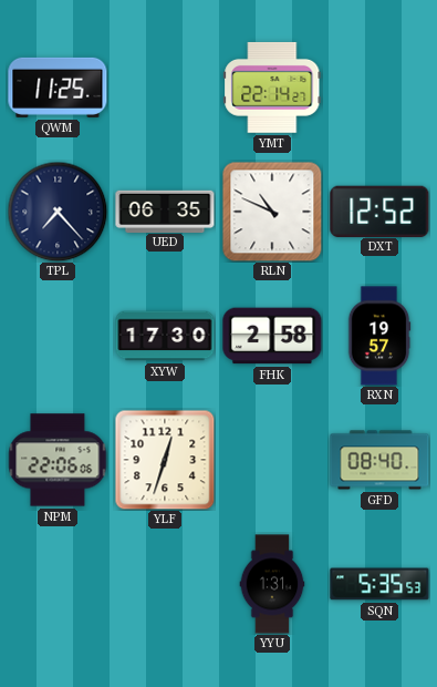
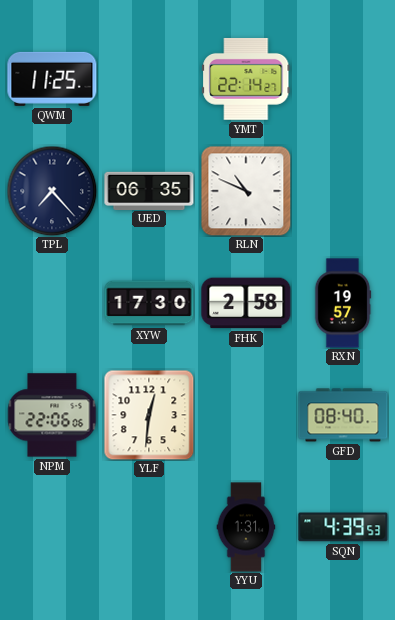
DXT: 12:52 -> none (379, 211)
YLF: 12:33 -> 12:31 (149, 415)
SQN: 5:35 -> 4:39 (343, 527)
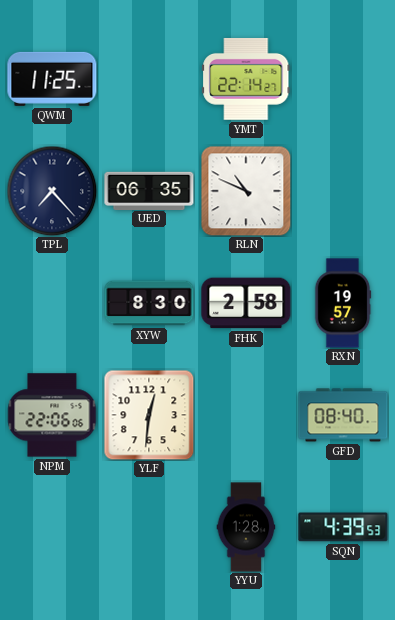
XYW: 17:30 -> 8:30 (149, 303)
YYU: 1:31 -> 1:28 (246, 527)
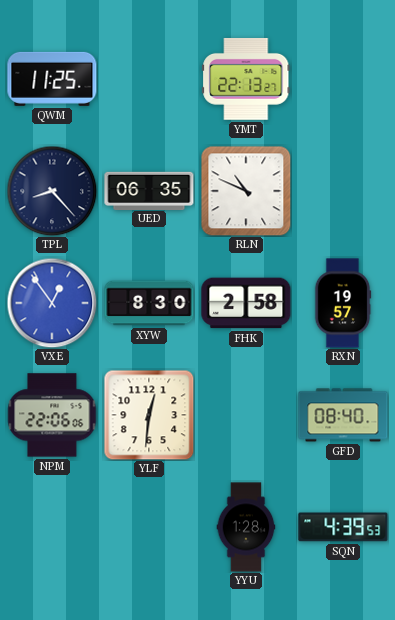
YMT: 22:14 -> 22:13 (246, 79)
TPL: 7:23 -> 8:23 (52, 191)
VXE: none -> 12:54 (52, 303)
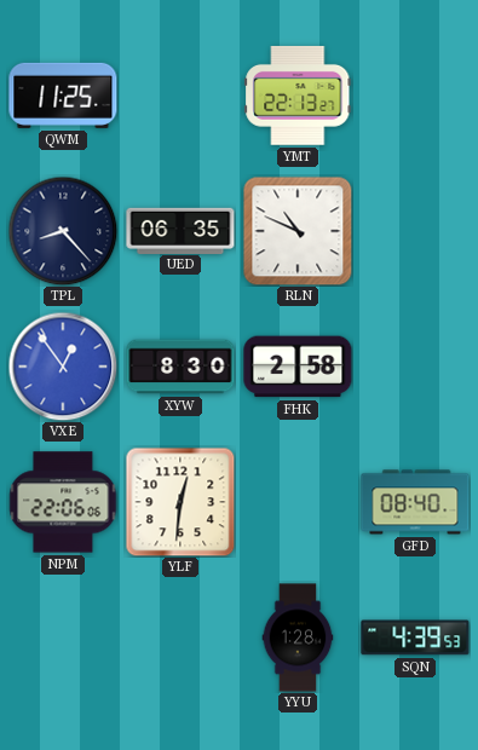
RXN: 19:57 -> none (343, 303)
